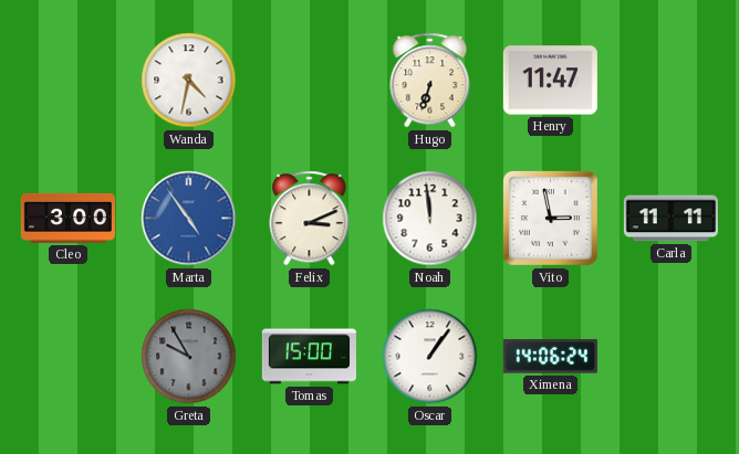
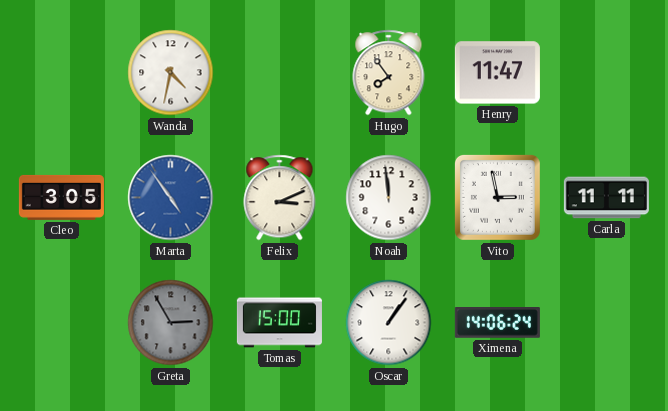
Hugo: 6:33 -> 7:54 (389, 73)
Cleo: 3:00 -> 3:05 (61, 197)
Greta: 9:55 -> 2:55 (171, 323)
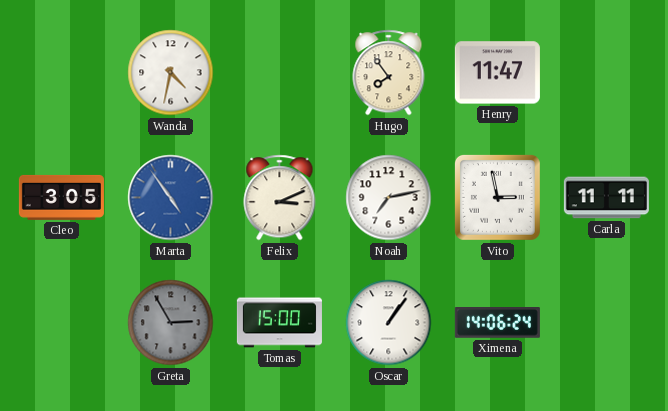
Noah: 11:59 -> 7:13 (389, 198)
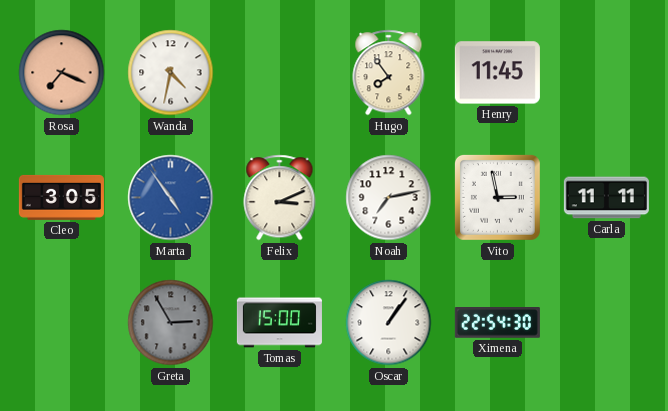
Rosa: none -> 7:19 (62, 73)
Henry: 11:47 -> 11:45 (497, 73)
Ximena: 14:06 -> 22:54 (497, 323)
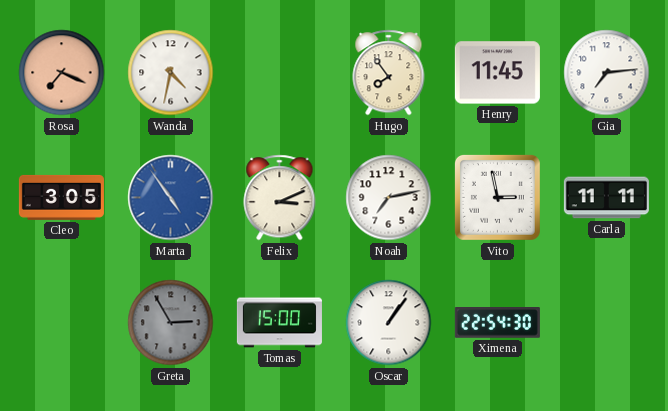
Gia: none -> 7:14 (607, 73)
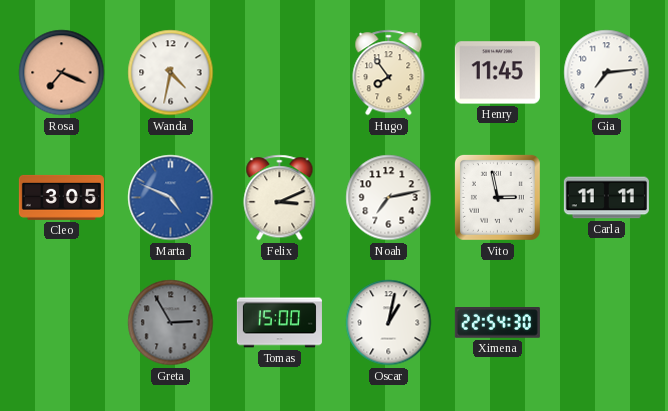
Marta: 4:54 -> 4:49 (171, 198)
Oscar: 1:06 -> 1:02 (389, 323)
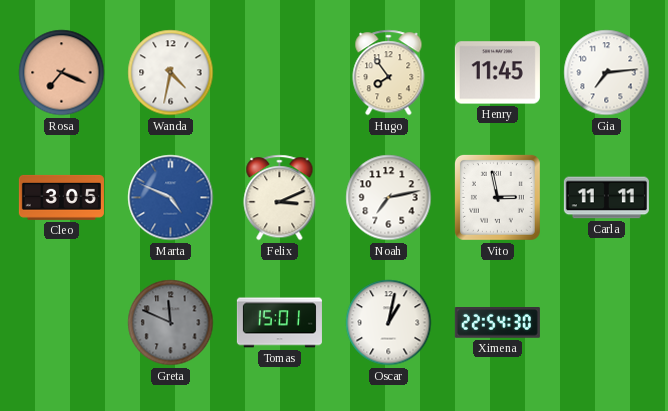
Greta: 2:55 -> 11:49 (171, 323)
Tomas: 15:00 -> 15:01 (279, 323)
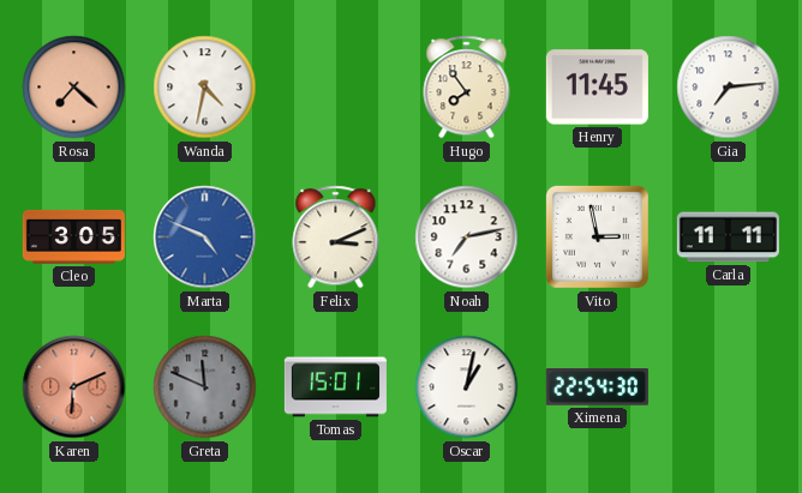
Rosa: 7:19 -> 7:22 (74, 88)
Karen: none -> 6:11 (74, 387)
